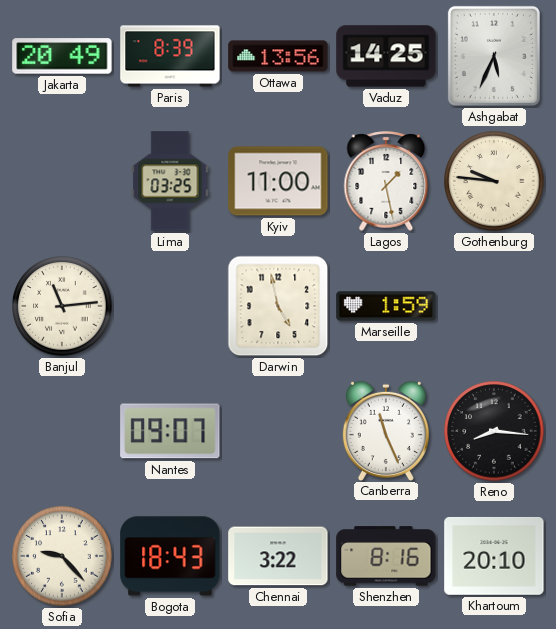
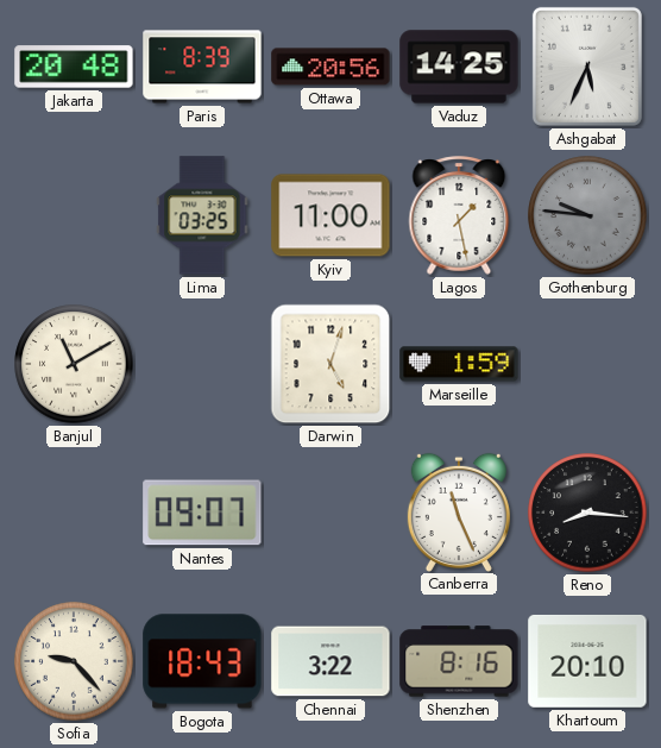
Jakarta: 20:49 -> 20:48 (74, 67)
Ottawa: 13:56 -> 20:56 (330, 67)
Gothenburg dial: cream -> grey (587, 215)
Banjul: 11:14 -> 11:10 (74, 364)
Darwin: 4:58 -> 5:03 (330, 364)
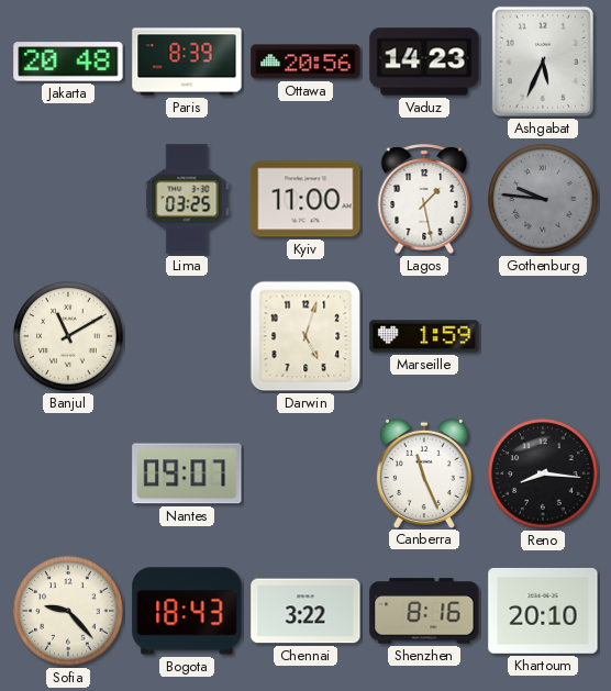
Vaduz: 14:25 -> 14:23 (424, 62)
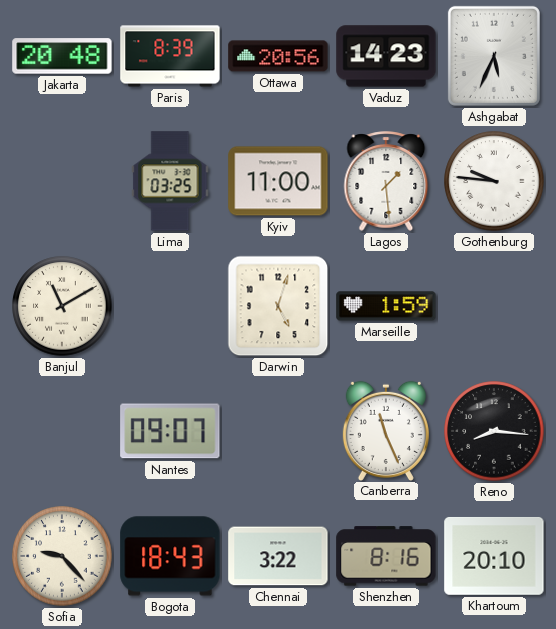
Lagos: 1:28 -> 1:29 (386, 181)
Gothenburg dial: grey -> white (494, 181)
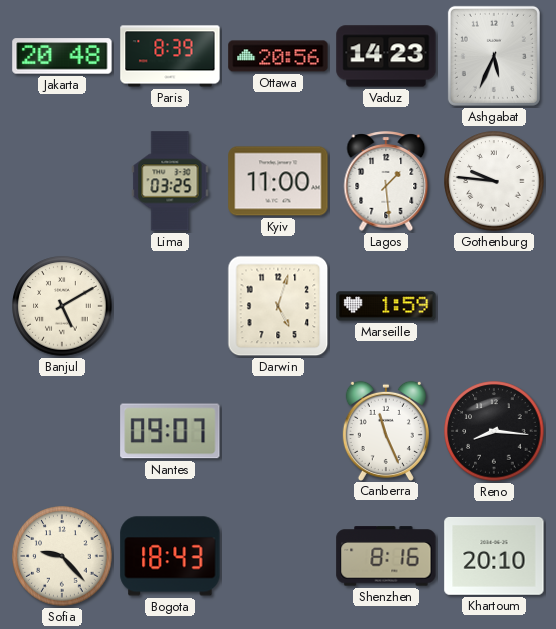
Banjul: 11:10 -> 5:10 (62, 306)
Chennai: 3:22 -> none (278, 556)
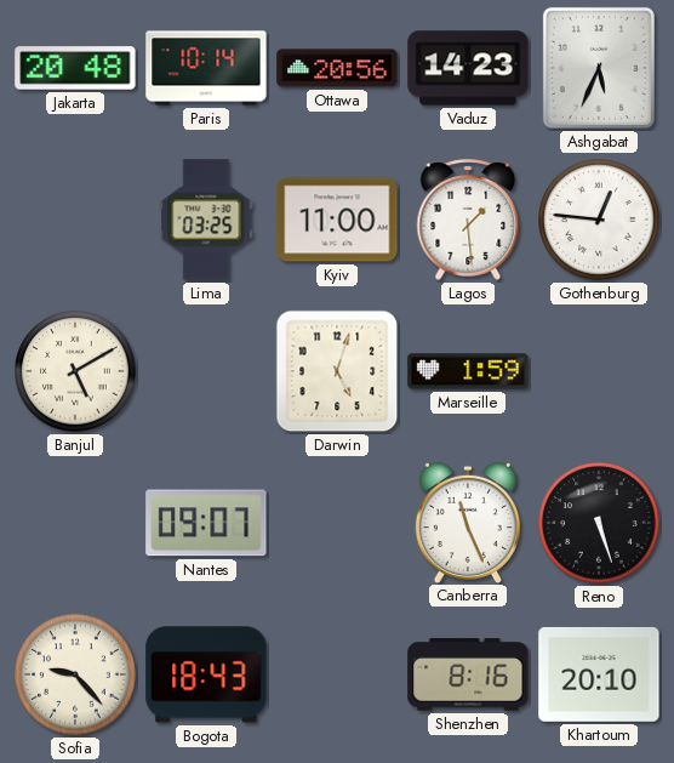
Paris: 8:39 -> 10:14 (206, 68)
Gothenburg: 9:46 -> 12:46 (599, 220)
Reno: 8:16 -> 5:27 (599, 523)
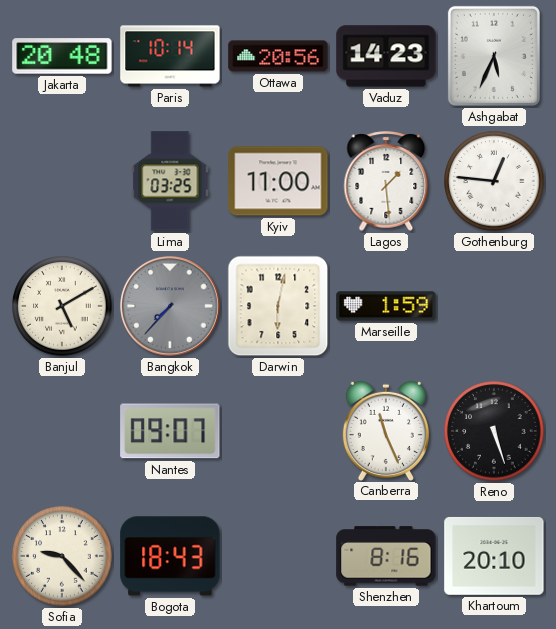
Bangkok: none -> 7:37 (170, 306)
Darwin: 5:03 -> 6:02 (278, 306)
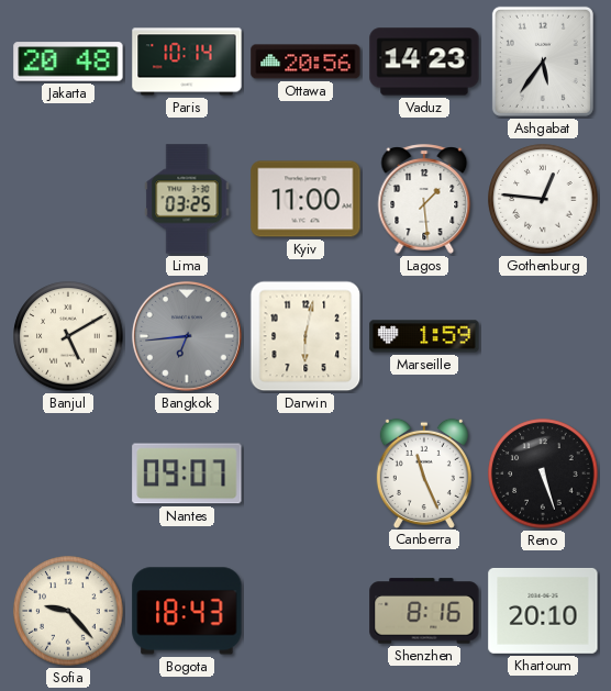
Ashgabat: 5:34 -> 5:36 (543, 62)
Bangkok: 7:37 -> 6:44 (187, 336)
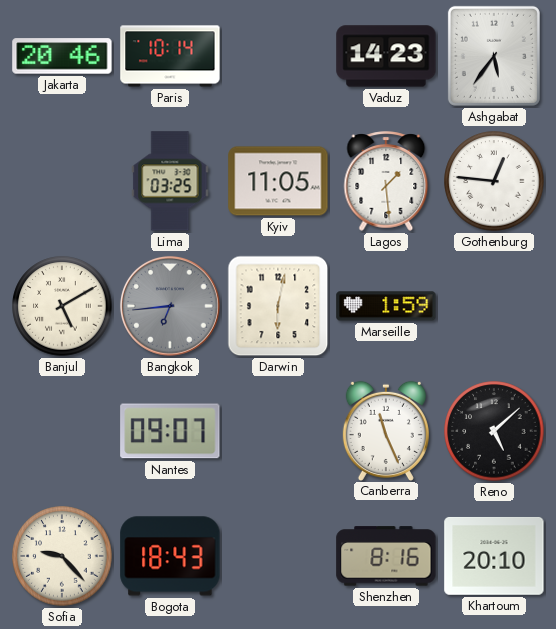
Jakarta: 20:48 -> 20:46 (62, 56)
Ottawa: 20:56 -> none (305, 62)
Kyiv: 11:00 -> 11:05 (278, 181)
Reno: 5:27 -> 5:08 (494, 431)
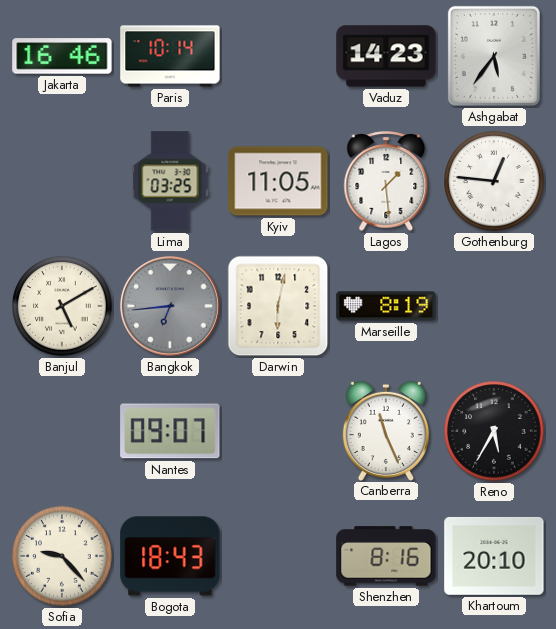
Jakarta: 20:46 -> 16:46 (62, 56)
Marseille: 1:59 -> 8:19 (386, 306)
Reno: 5:08 -> 5:35 (494, 431)
